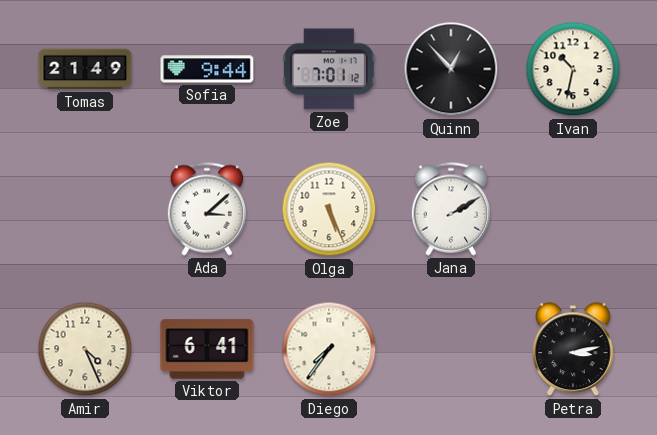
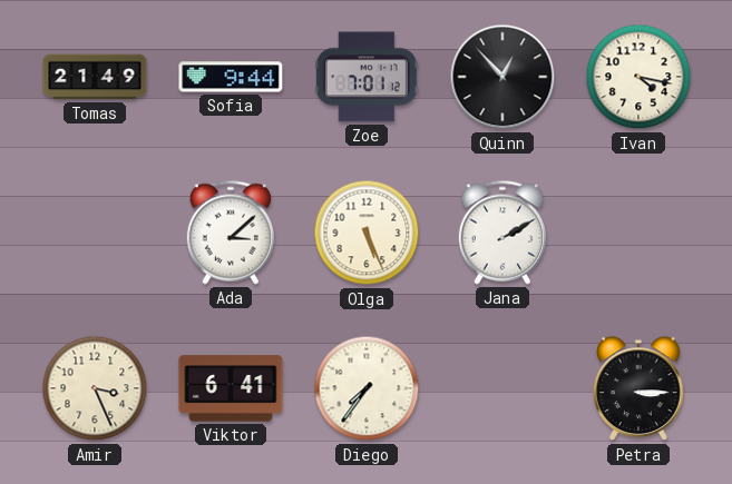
Ivan: 10:32 -> 4:17 (638, 77)
Amir: 4:26 -> 3:26 (95, 388)
Petra: 3:13 -> 3:15 (640, 389)
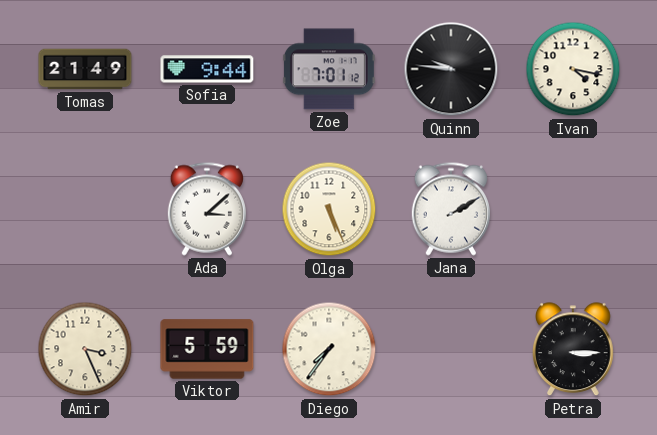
Quinn: 12:53 -> 9:46 (451, 69)
Viktor: 6:41 -> 5:59 (207, 349)
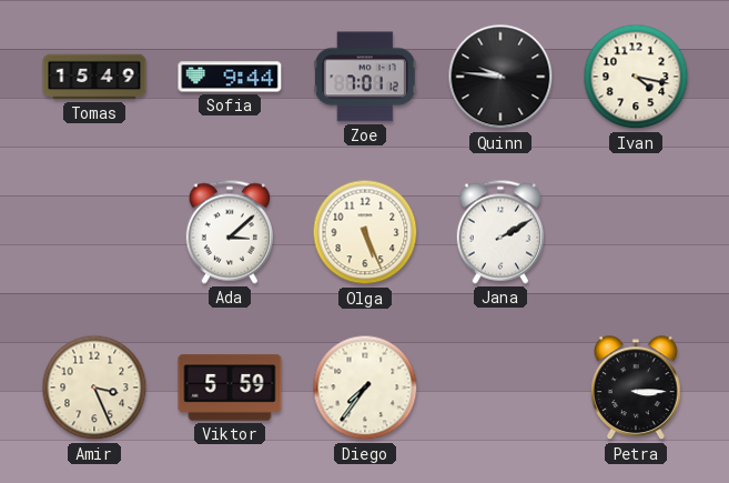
Tomas: 21:49 -> 15:49 (94, 77)
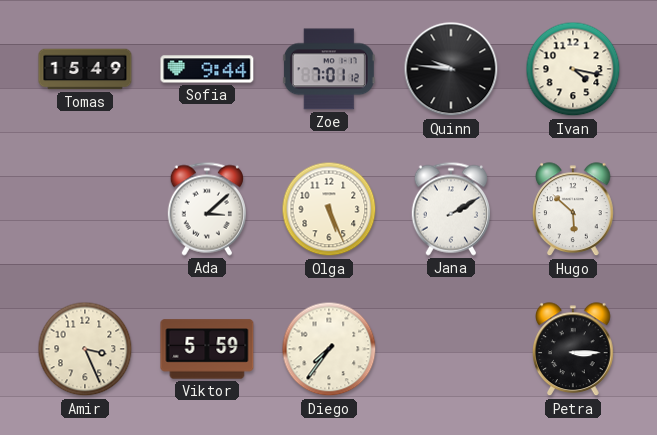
Hugo: none -> 5:52 (574, 210)
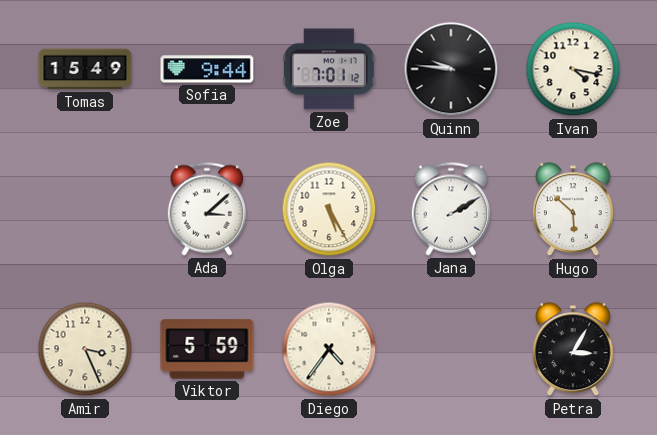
Olga: 5:26 -> 5:25 (329, 209)
Diego: 7:36 -> 4:36 (329, 349)
Petra: 3:15 -> 3:05 (574, 350)
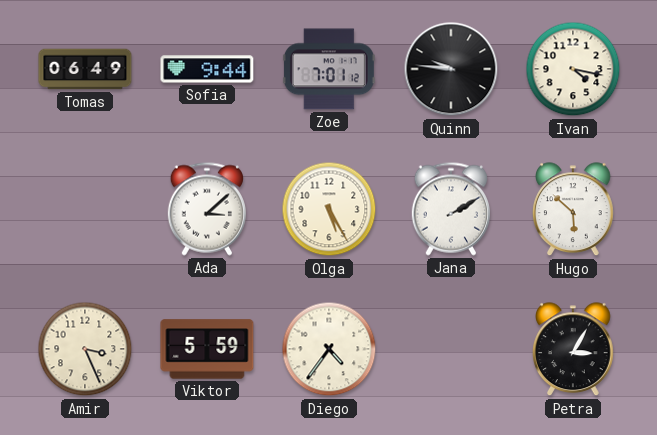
Tomas: 15:49 -> 06:49 (85, 69)
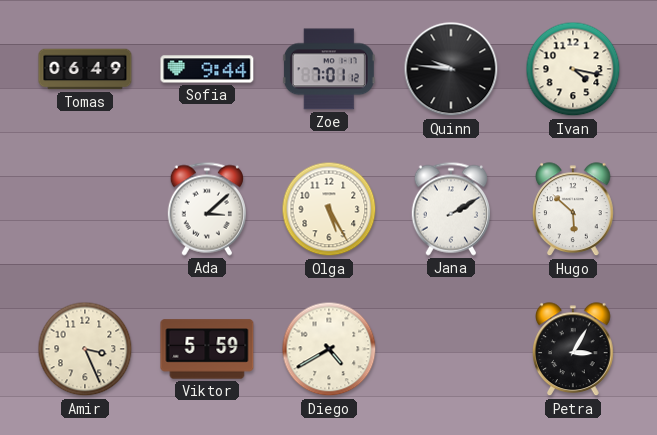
Diego: 4:36 -> 4:40 (329, 349)
